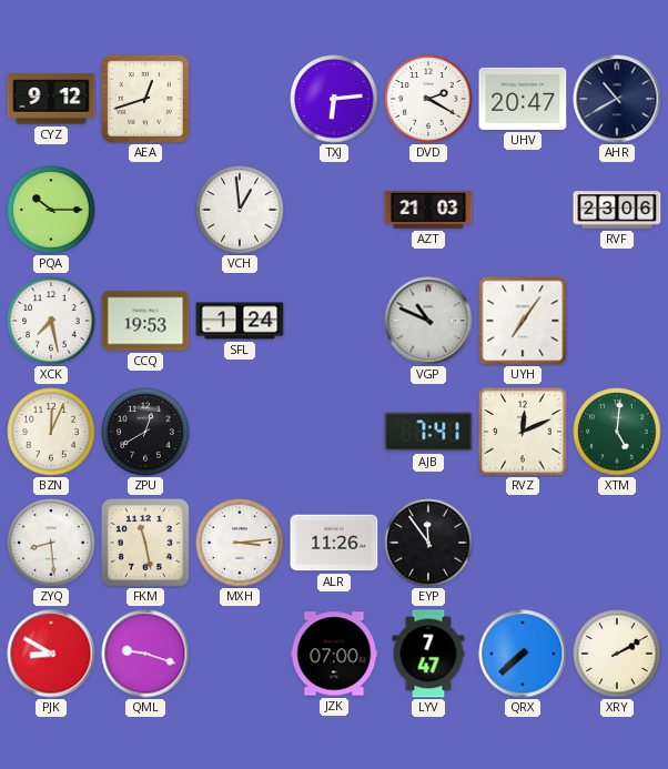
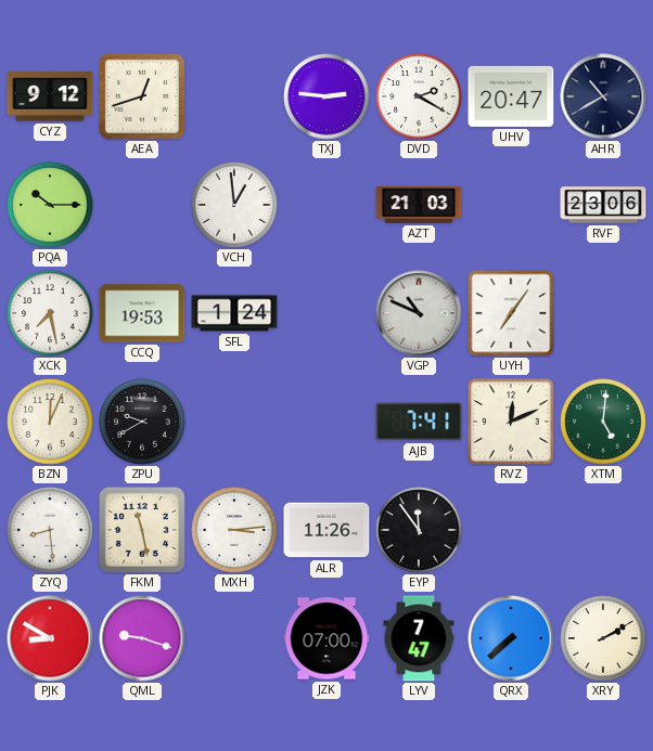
TXJ: 6:14 -> 2:46 (326, 96)
ZPU: 12:40 -> 9:40 (142, 422)
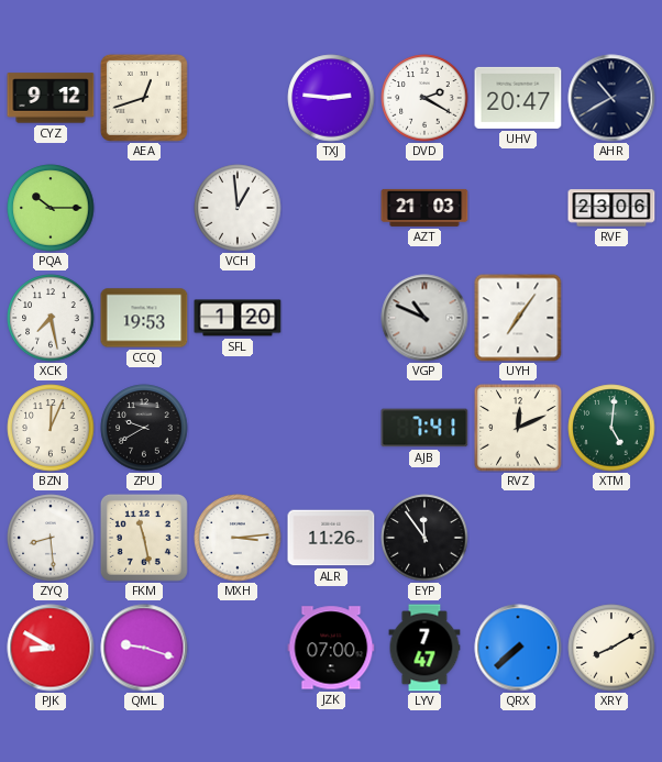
SFL: 1:24 -> 1:20 (238, 318)
XRY: 2:10 -> 8:10 (611, 648)
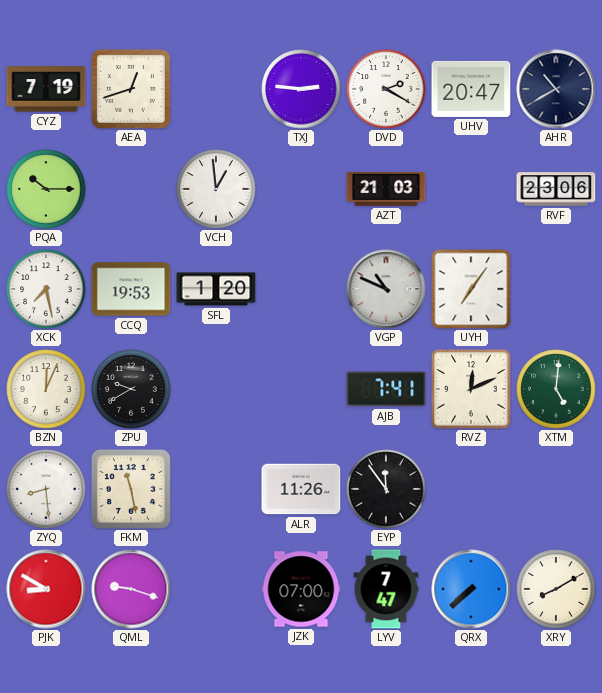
CYZ: 9:12 -> 7:19 (46, 89)
MXH: 3:14 -> none (238, 538)
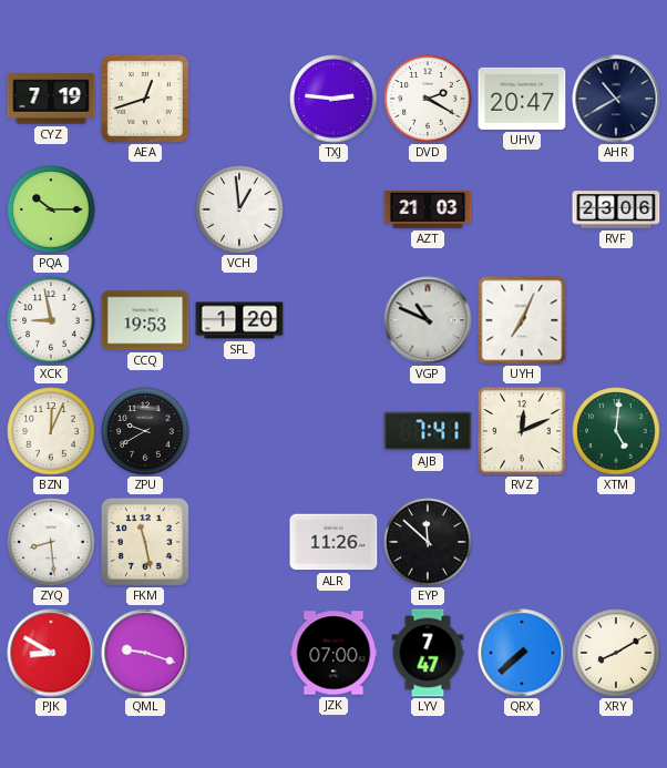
XCK: 7:28 -> 8:58 (51, 320)
UYH: 7:06 -> 7:04 (522, 320)
EYP: 11:54 -> 11:52 (428, 542)
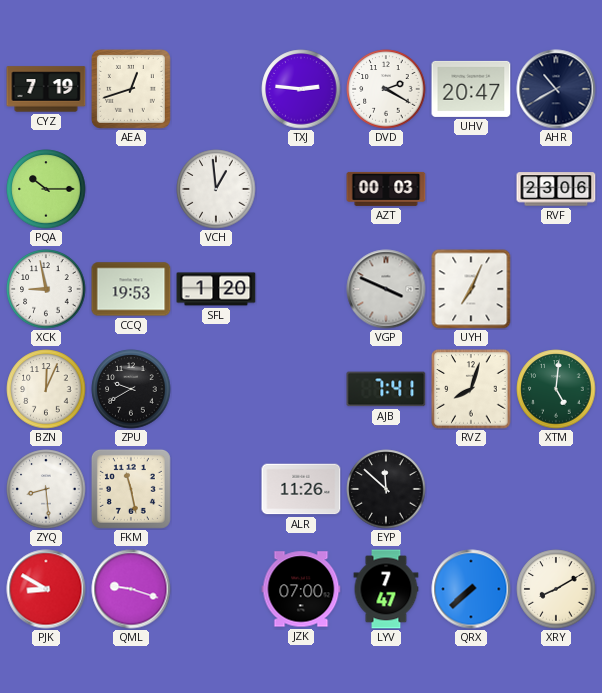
AZT: 21:03 -> 00:03 (386, 189)
VGP: 10:49 -> 3:49 (386, 289)
RVZ: 12:11 -> 8:03 (471, 389)
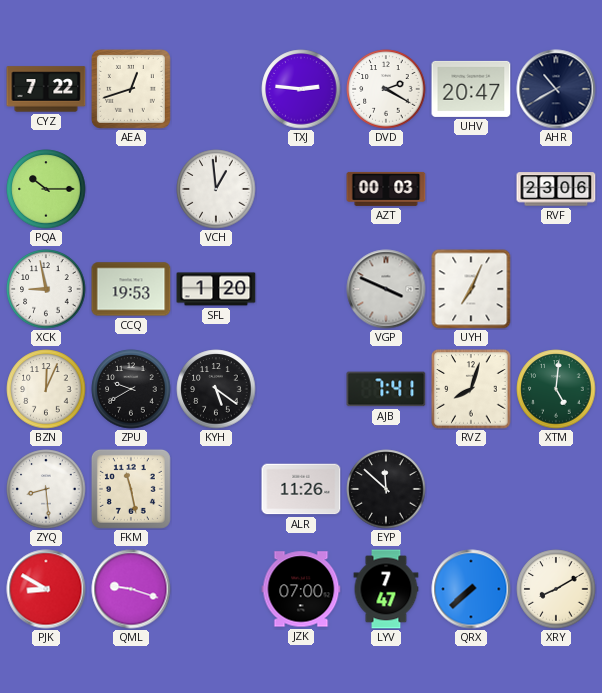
CYZ: 7:19 -> 7:22 (46, 89)
KYH: none -> 5:21 (216, 389)
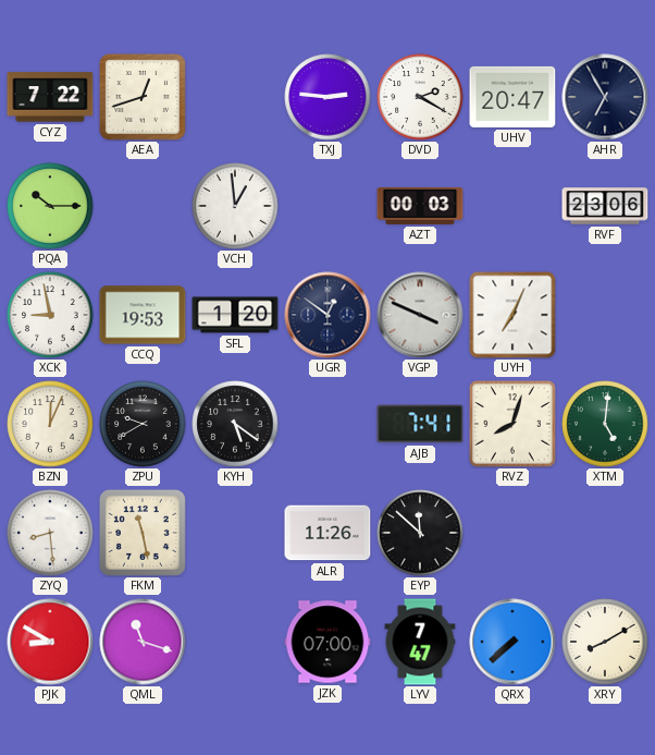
AHR: 10:40 -> 6:55 (605, 97)
UGR: none -> 12:51 (327, 315)
QML: 9:18 -> 11:18 (143, 642)
